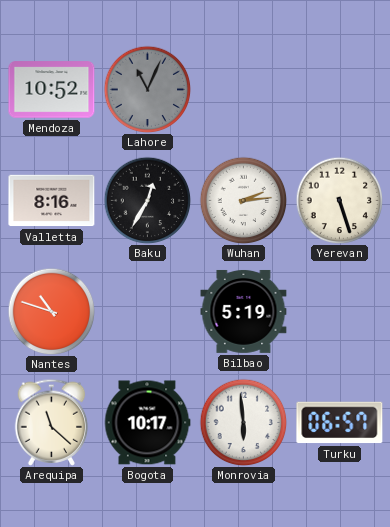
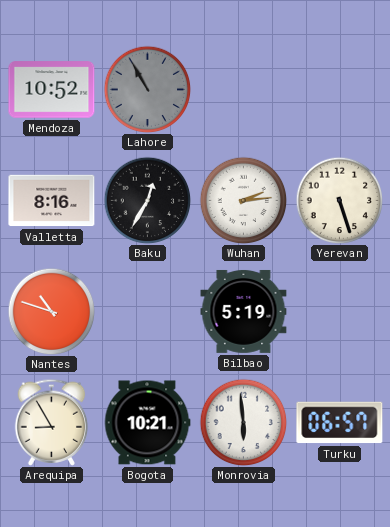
Lahore: 11:04 -> 10:55 (147, 89)
Arequipa: 11:22 -> 8:55 (52, 422)
Bogota: 10:17 -> 10:21 (147, 423)
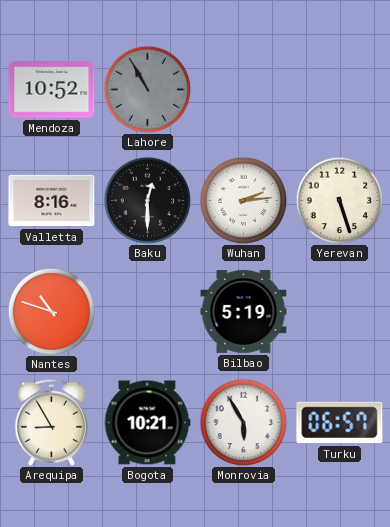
Baku: 12:35 -> 12:30 (147, 200)
Monrovia: 5:59 -> 5:55 (243, 422)
